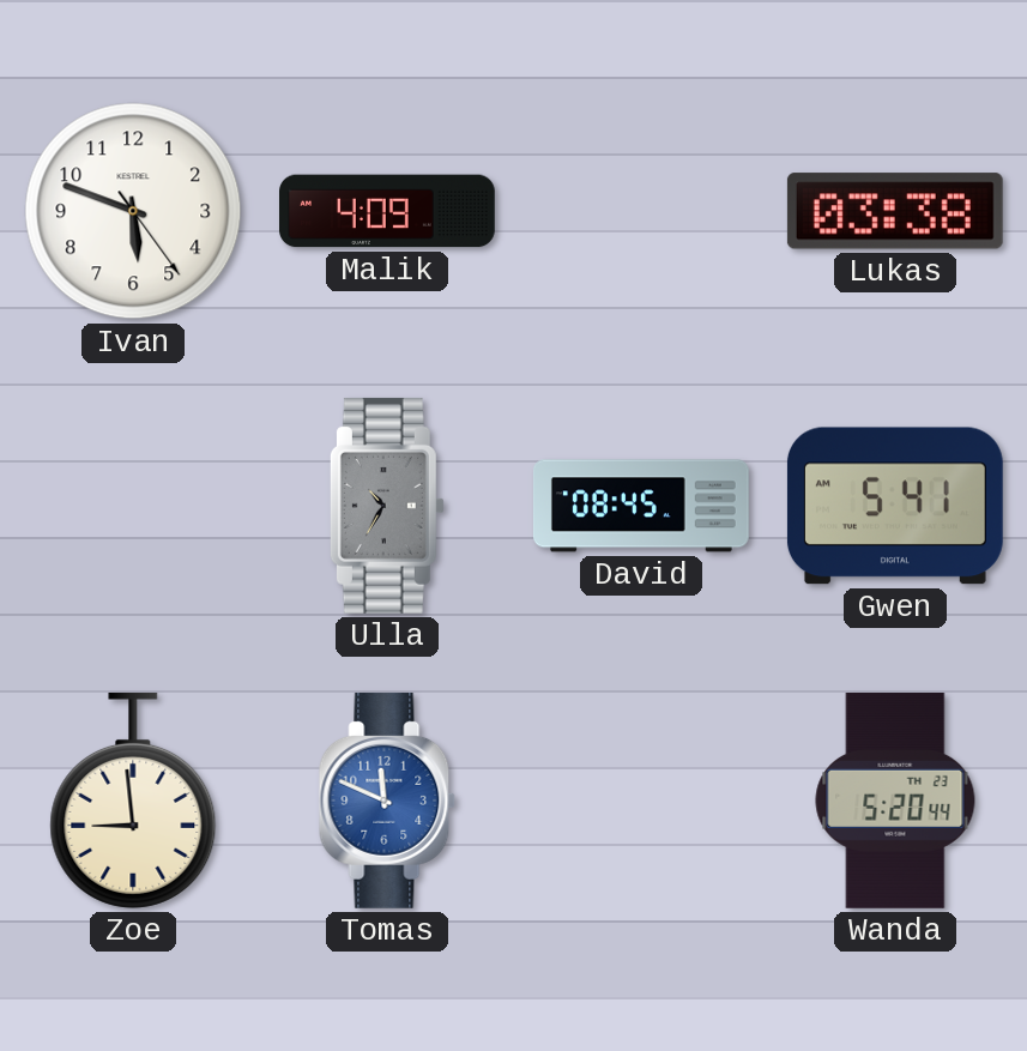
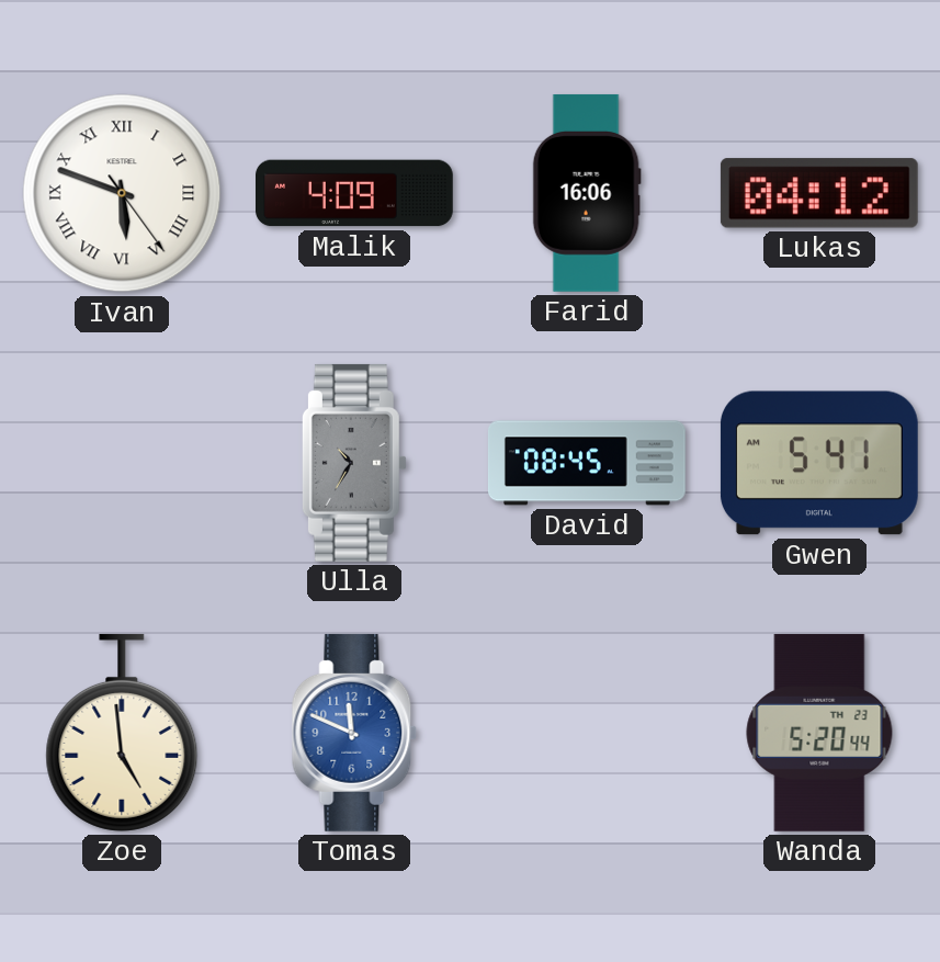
Ivan numerals: Arabic -> Roman (122, 193)
Farid: none -> 16:06 (587, 193)
Lukas: 03:38 -> 04:12 (819, 193)
Zoe: 8:59 -> 4:59 (122, 733)
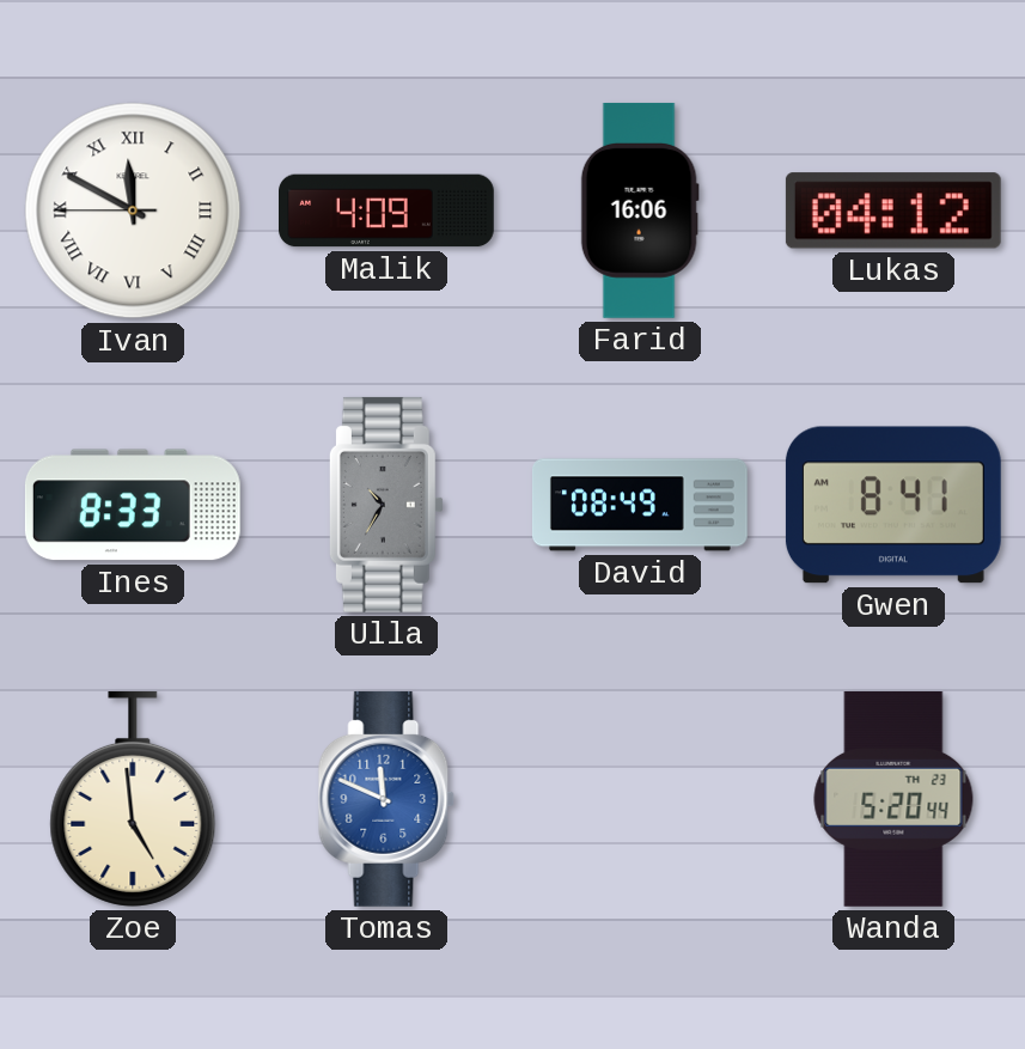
Ivan: 5:48 -> 11:49 (133, 211)
Ines: none -> 8:33 (133, 505)
David: 08:45 -> 08:49 (640, 505)
Gwen: 5:41 -> 8:41 (893, 505)
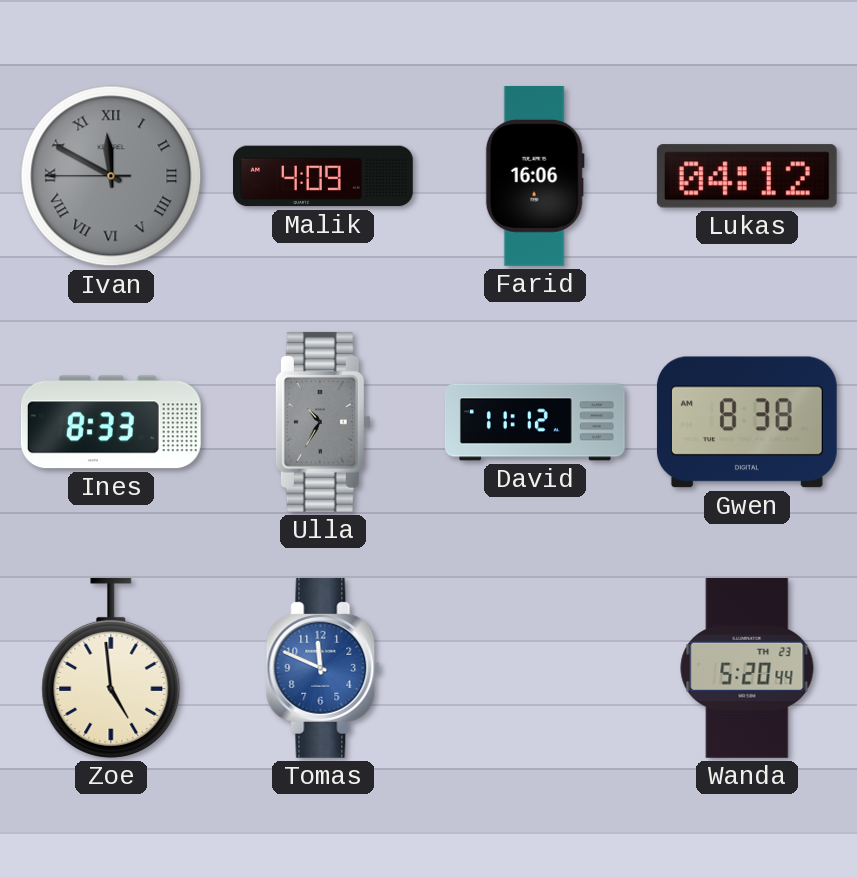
Ivan dial: white -> grey (111, 176)
David: 08:49 -> 11:12 (535, 422)
Gwen: 8:41 -> 8:38 (747, 422)
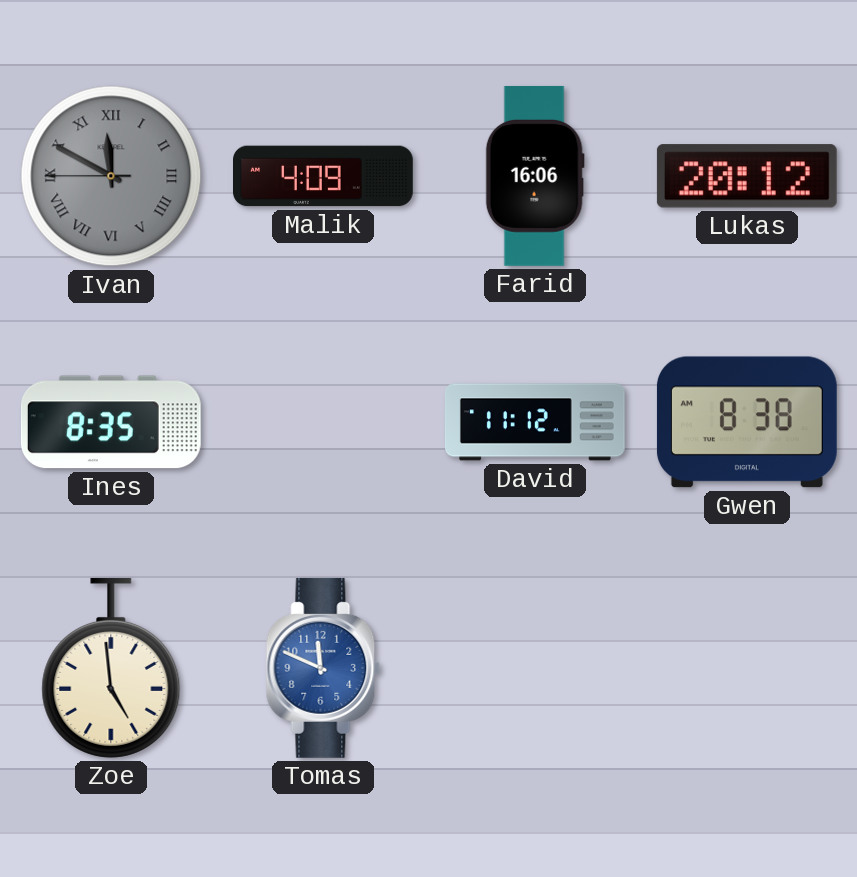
Lukas: 04:12 -> 20:12 (747, 176)
Ines: 8:33 -> 8:35 (111, 422)
Ulla: 10:35 -> none (323, 422)
Wanda: 5:20 -> none (747, 668)
